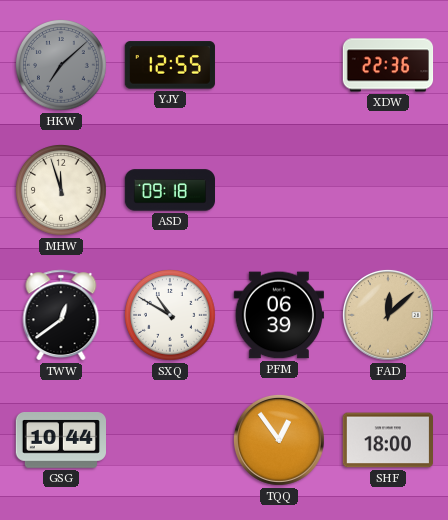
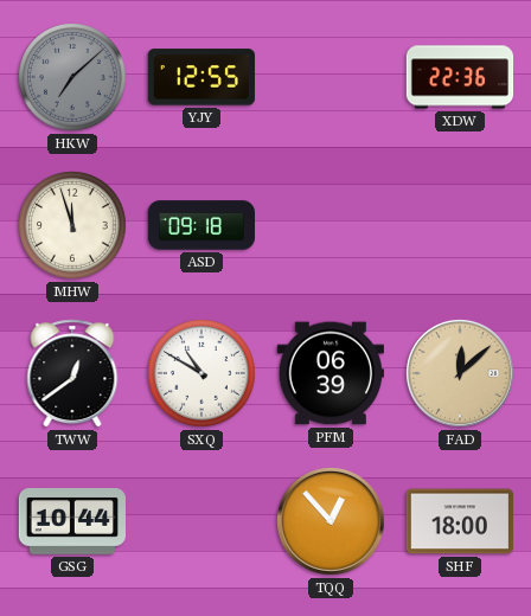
TQQ: 12:54 -> 12:53 (331, 521)
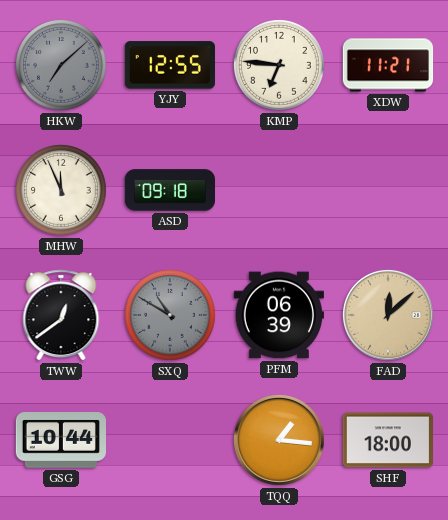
KMP: none -> 6:46 (280, 66)
XDW: 22:36 -> 11:21 (388, 65)
MHW: 11:57 -> 11:56 (62, 191)
SXQ dial: white -> grey (171, 316)
TQQ: 12:53 -> 1:16 (279, 440)
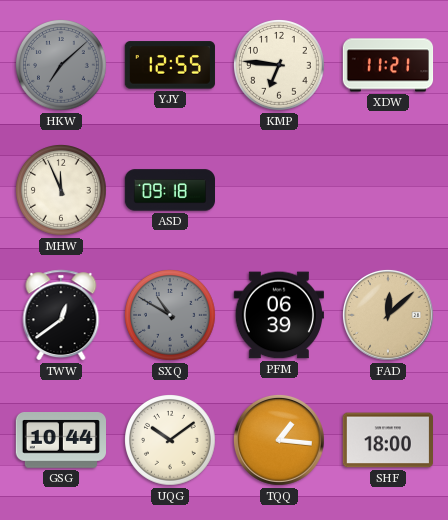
UQG: none -> 10:09 (171, 441)
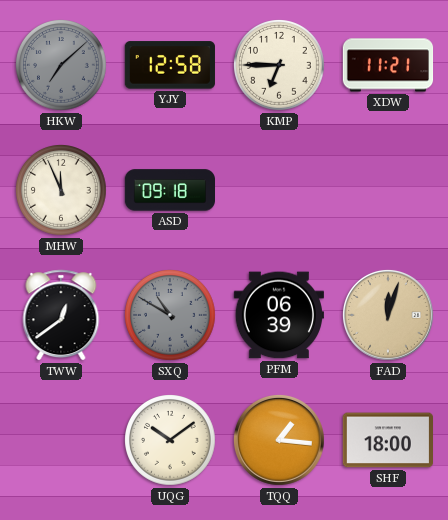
YJY: 12:55 -> 12:58 (170, 65)
KMP: 6:46 -> 6:45 (280, 66)
FAD: 12:08 -> 12:03 (388, 315)
GSG: 10:44 -> none (60, 440)
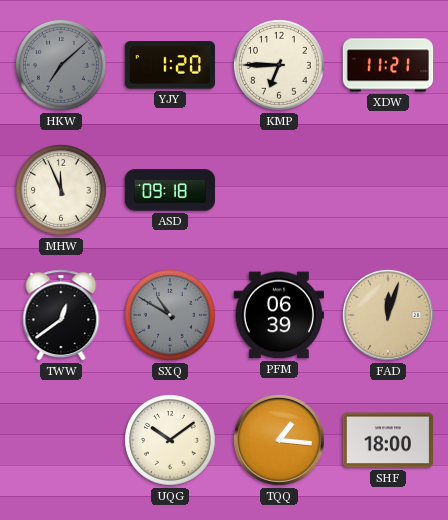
YJY: 12:58 -> 1:20 (170, 65)
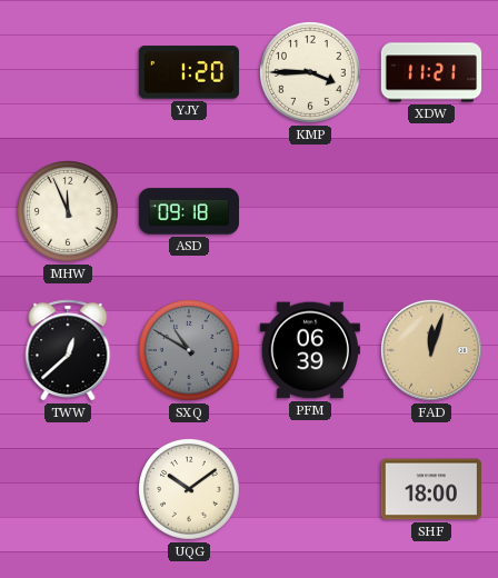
HKW: 7:08 -> none (62, 66)
KMP: 6:45 -> 3:45 (311, 73)
TWW: 12:39 -> 12:38 (68, 350)
TQQ: 1:16 -> none (279, 440)
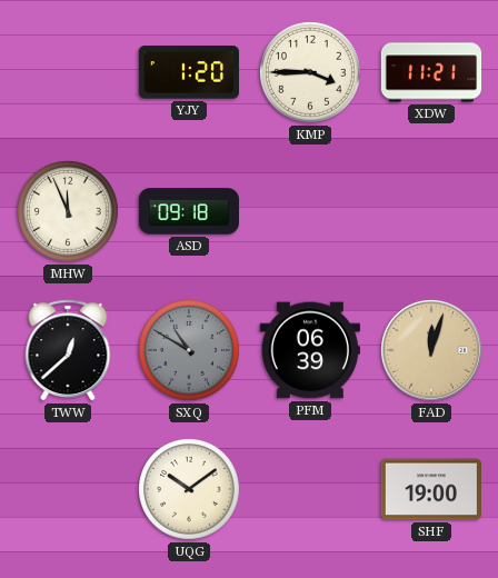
SHF: 18:00 -> 19:00 (430, 489)
